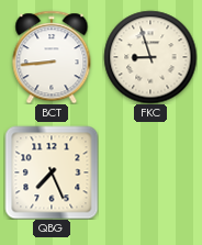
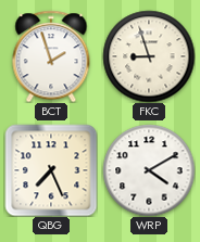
BCT: 8:44 -> 1:57 (51, 56)
WRP: none -> 4:10 (149, 170)
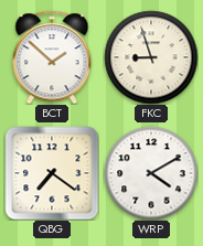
BCT: 1:57 -> 1:52 (52, 57)
QBG: 7:26 -> 7:21 (52, 173)
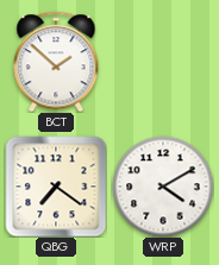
FKC: 8:57 -> none (151, 57)
